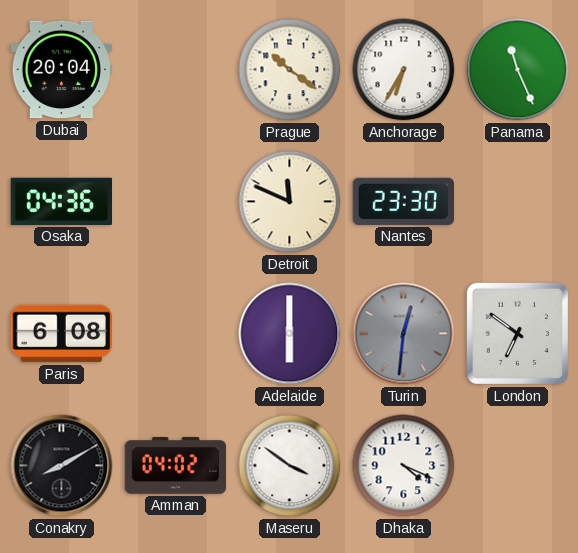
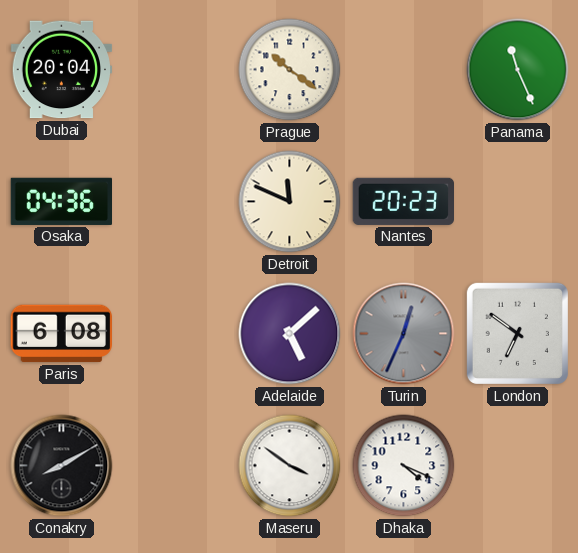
Anchorage: 6:35 -> none (404, 70)
Nantes: 23:30 -> 20:23 (403, 201)
Adelaide: 6:00 -> 5:08 (290, 334)
Turin: 12:31 -> 12:34 (404, 334)
Amman: 04:02 -> none (176, 466)
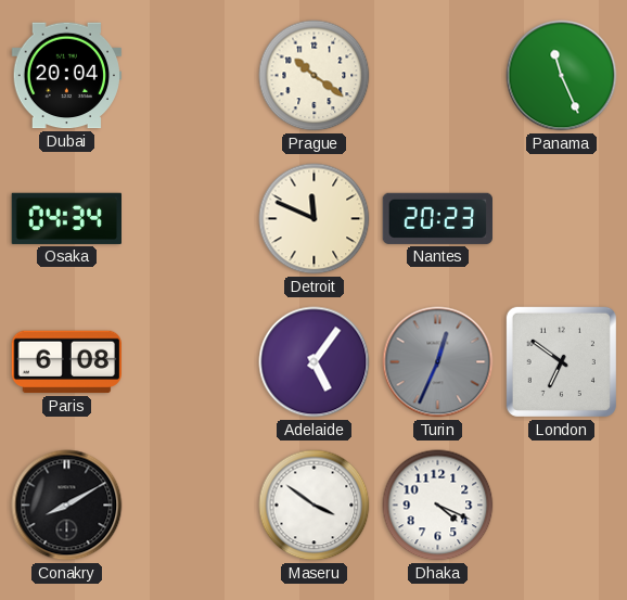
Osaka: 04:36 -> 04:34 (66, 218)
Adelaide: 5:08 -> 5:06 (315, 362)
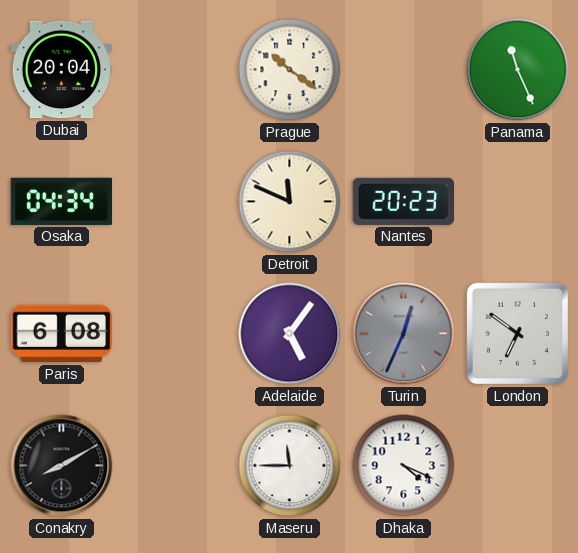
Maseru: 3:51 -> 11:45 (290, 466)
